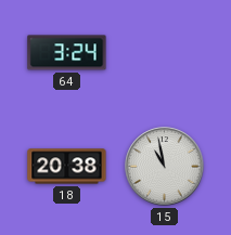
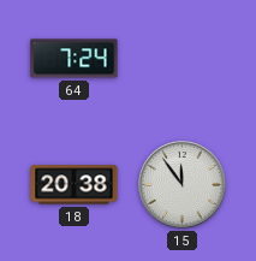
64: 3:24 -> 7:24 (75, 59)
15: 10:58 -> 11:54 (183, 185)
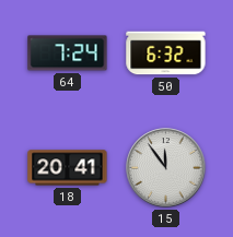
50: none -> 6:32 (166, 54)
18: 20:38 -> 20:41 (68, 168)
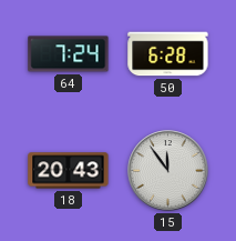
50: 6:32 -> 6:28 (168, 54)
18: 20:41 -> 20:43 (69, 171)
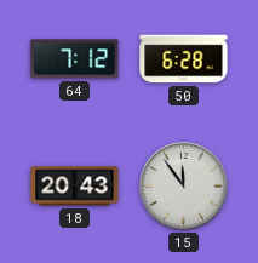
64: 7:24 -> 7:12 (75, 59)
